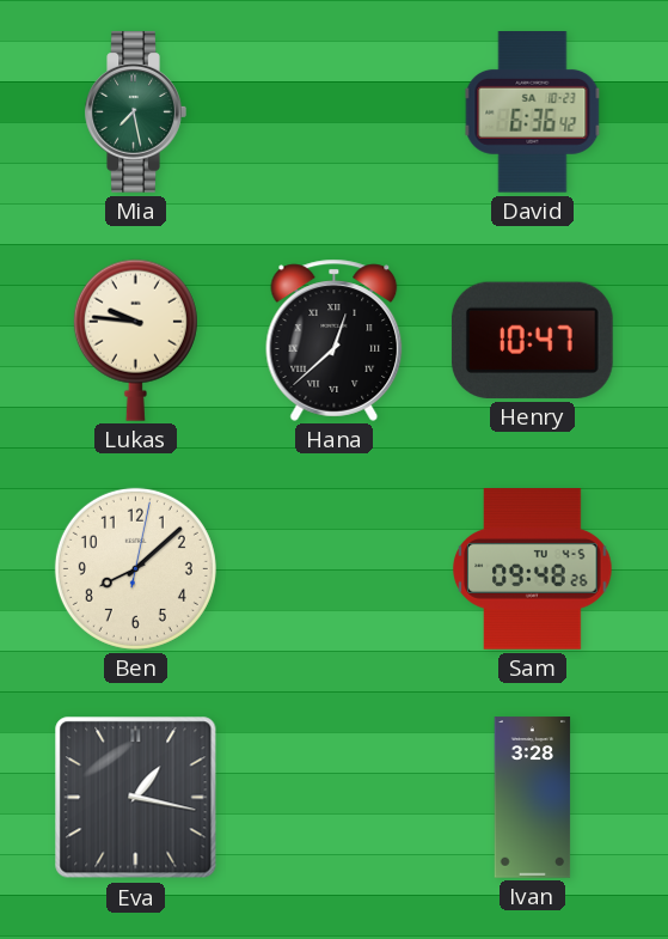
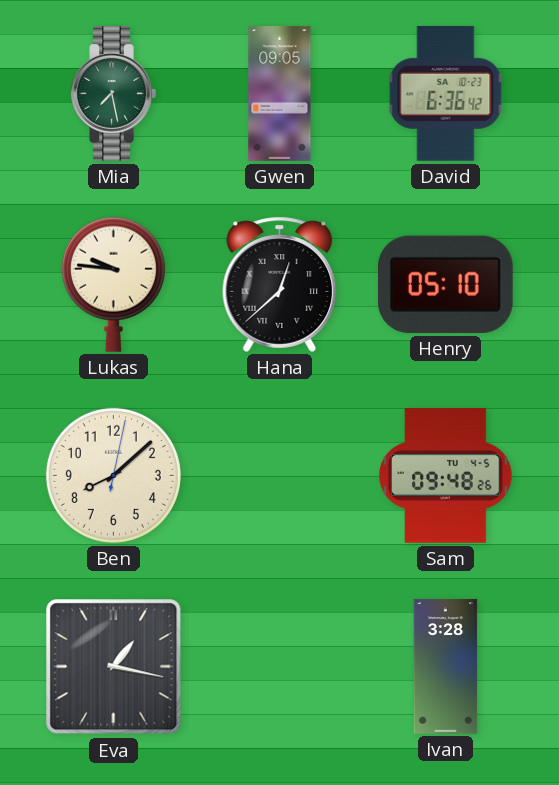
Gwen: none -> 09:05 (280, 94)
Henry: 10:47 -> 05:10 (445, 284)
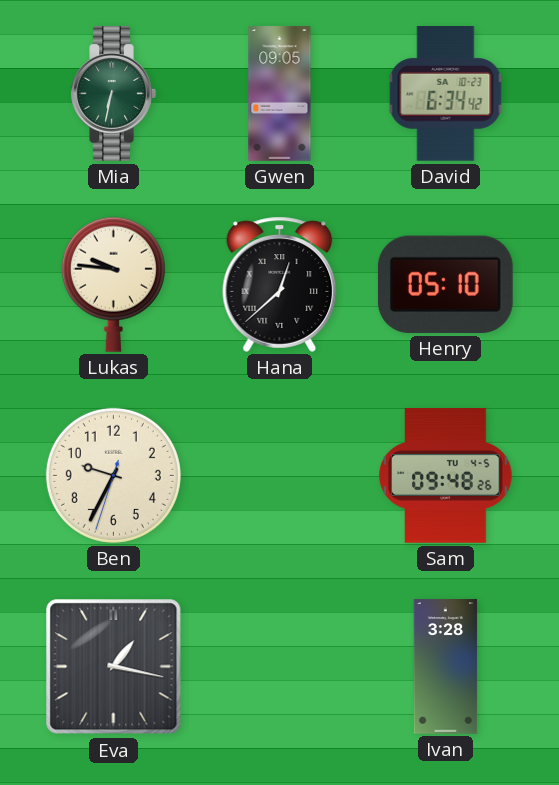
Mia: 7:28 -> 6:32 (113, 94)
David: 6:36 -> 6:34 (446, 94)
Ben: 8:08 -> 9:34 (113, 475)
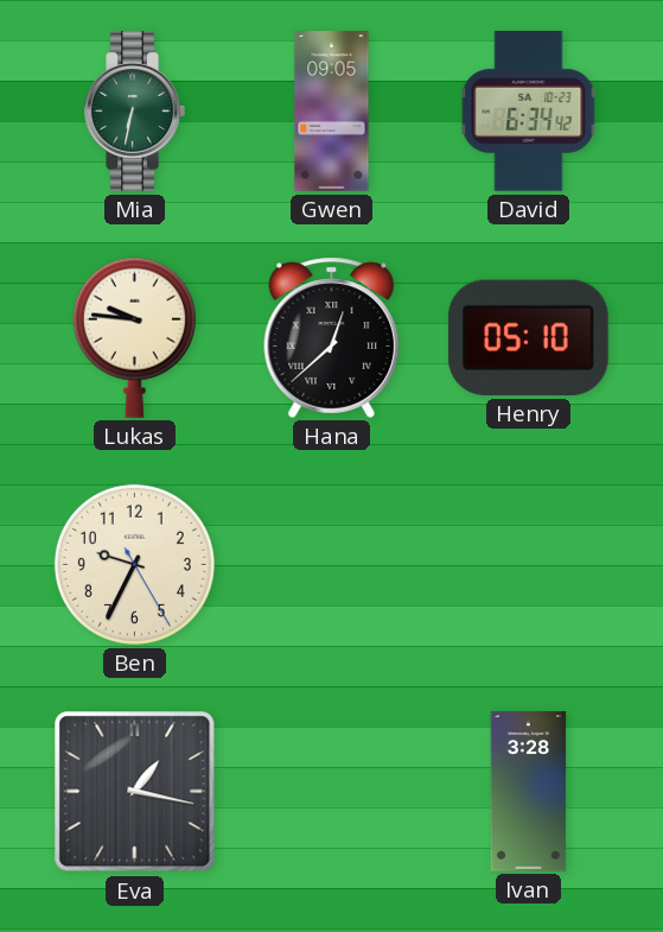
Ben: 9:34:33 -> 9:34:25 (134, 564)
Sam: 09:48 -> none (446, 476)
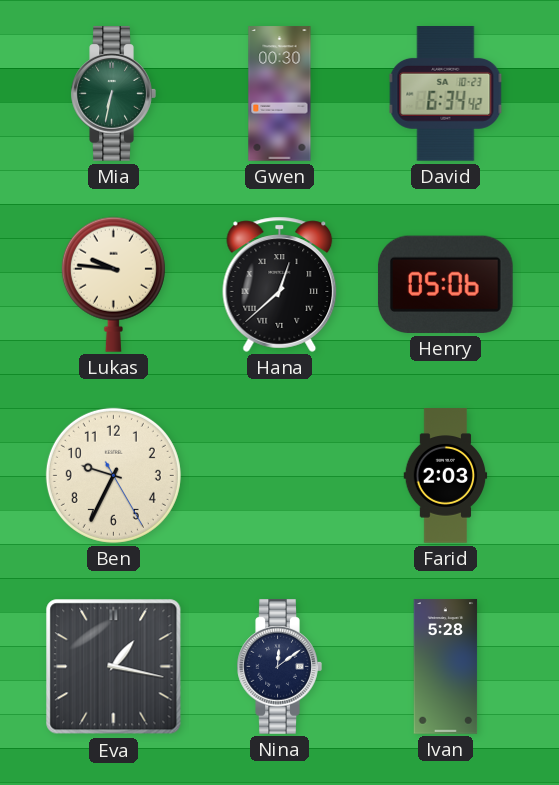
Gwen: 09:05 -> 00:30 (280, 94)
Henry: 05:10 -> 05:06 (445, 284)
Farid: none -> 2:03 (446, 476)
Nina: none -> 12:09 (279, 667)
Ivan: 3:28 -> 5:28 (446, 667)
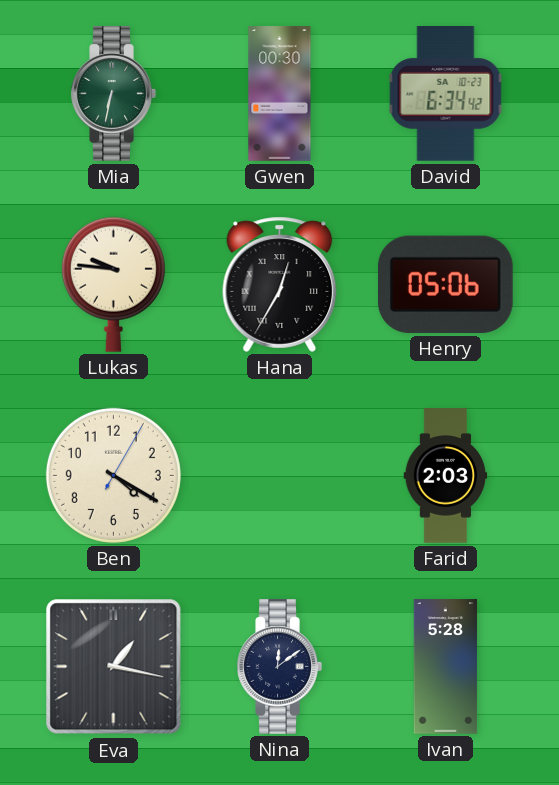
Hana: 12:38 -> 12:35 (280, 284)
Ben: 9:34 -> 4:20 (113, 475)
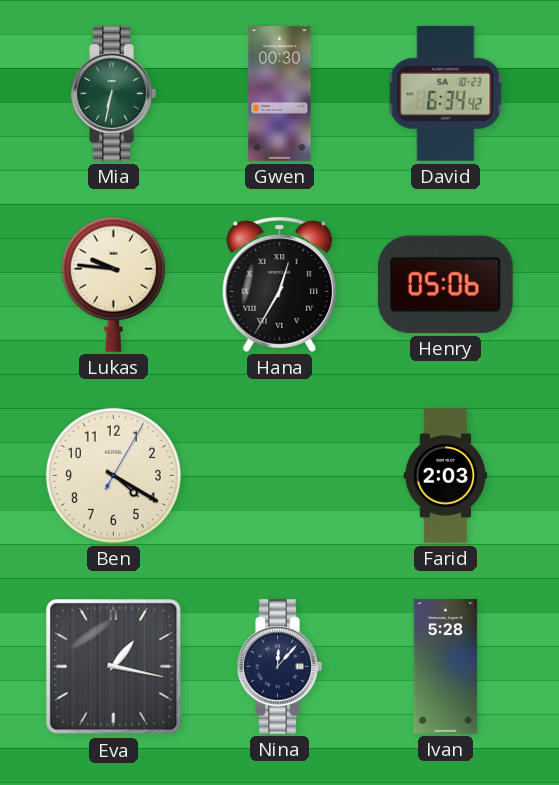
Nina: 12:09 -> 12:07 (279, 667)
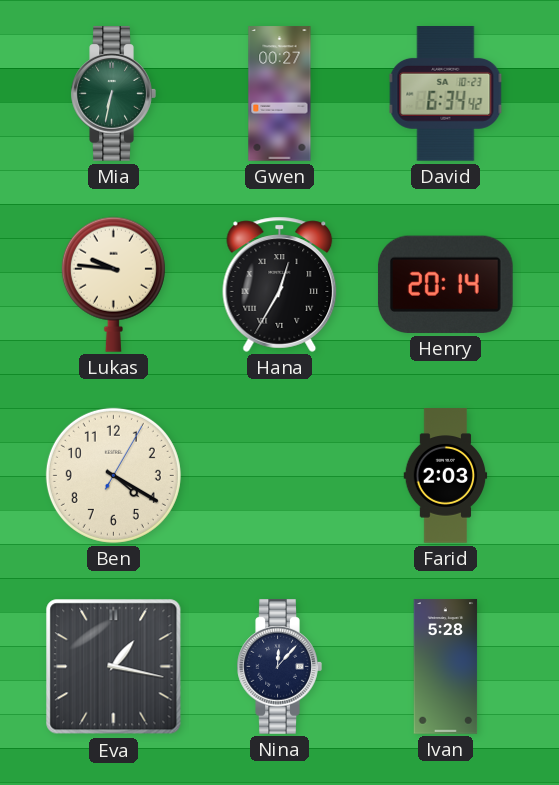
Gwen: 00:30 -> 00:27 (280, 94)
Henry: 05:06 -> 20:14 (445, 284)
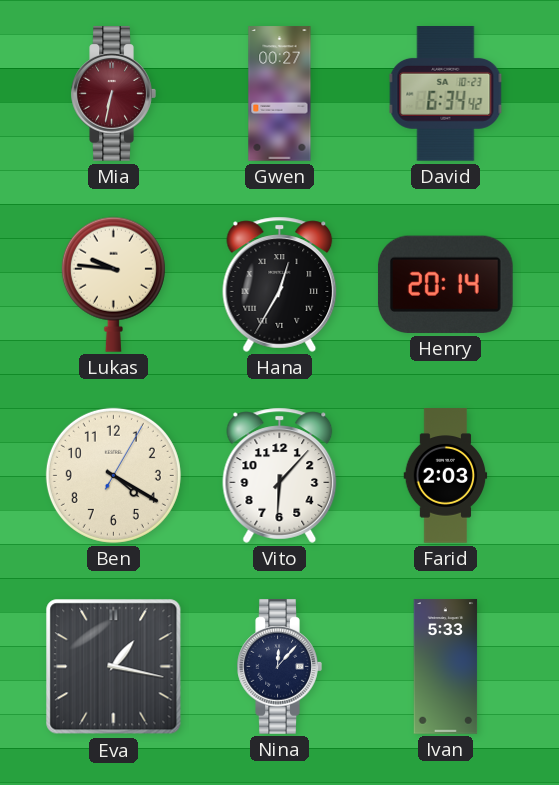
Mia dial: green -> burgundy (113, 94)
Vito: none -> 6:07 (280, 475)
Ivan: 5:28 -> 5:33 (446, 667)
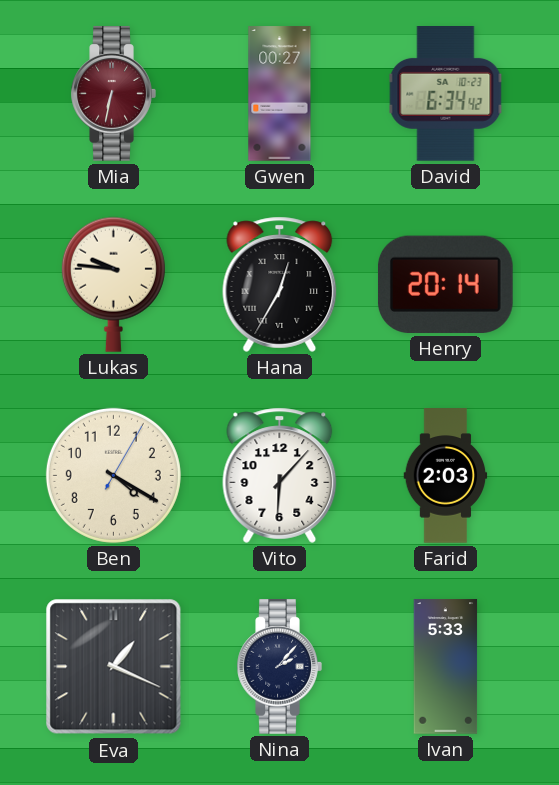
Eva: 1:17 -> 1:19 (114, 667)
Nina: 12:07 -> 2:07 (279, 667)
